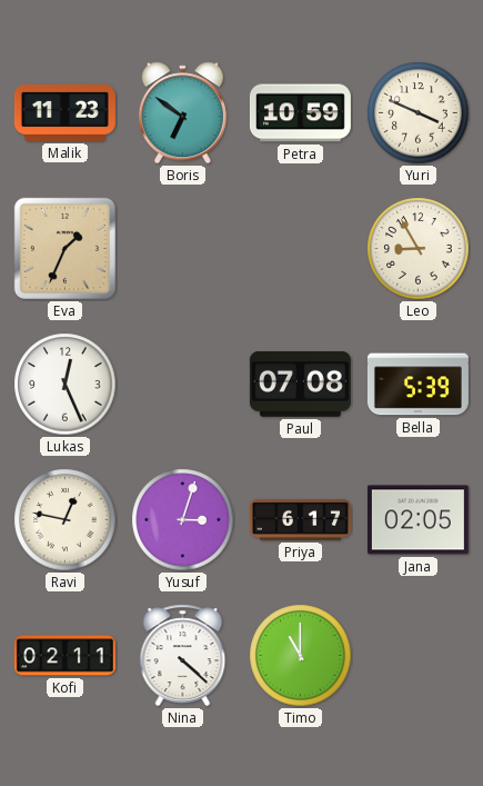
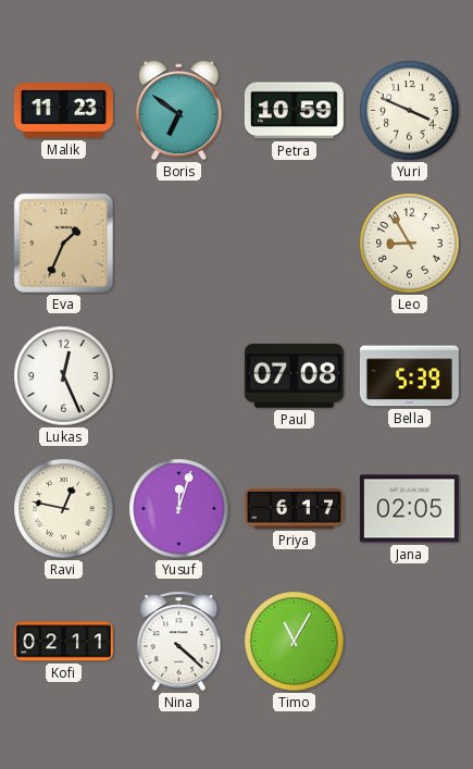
Yusuf: 3:03 -> 12:03 (179, 509)
Timo: 11:00 -> 11:05 (295, 642)
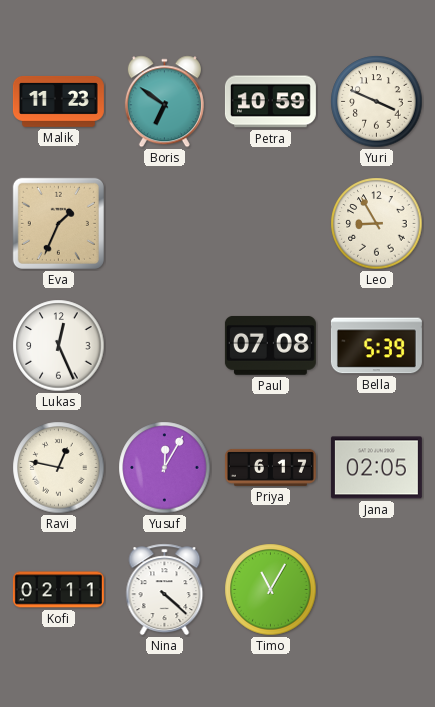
Yusuf: 12:03 -> 12:05 (165, 468)
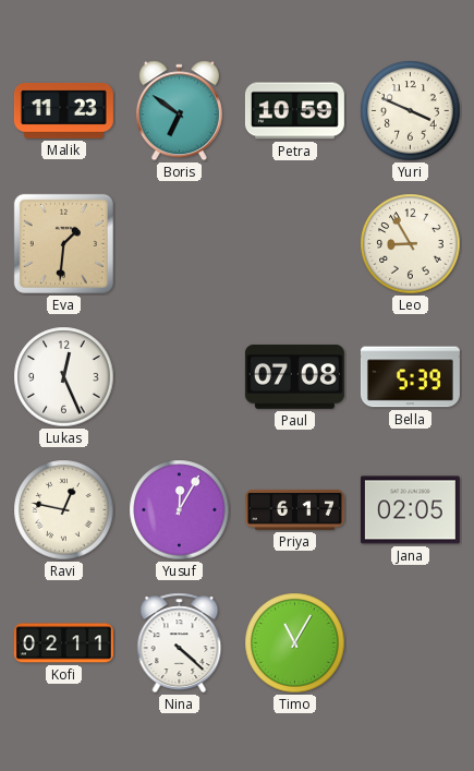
Eva: 1:34 -> 1:31 (63, 243)
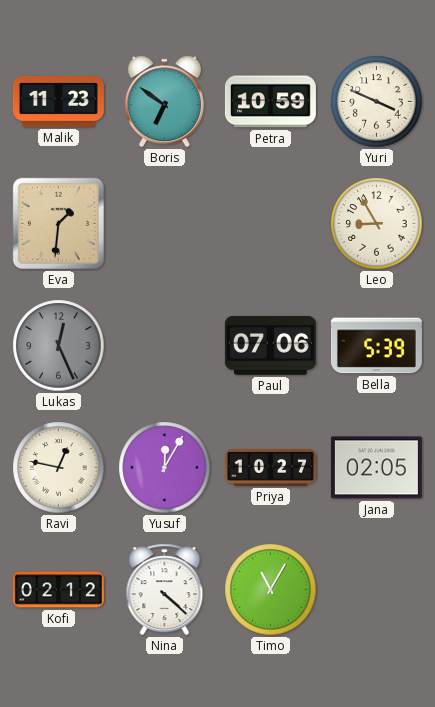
Lukas dial: white -> grey (59, 346)
Paul: 07:08 -> 07:06 (270, 346)
Priya: 6:17 -> 10:27 (270, 467)
Kofi: 02:11 -> 02:12 (58, 590)
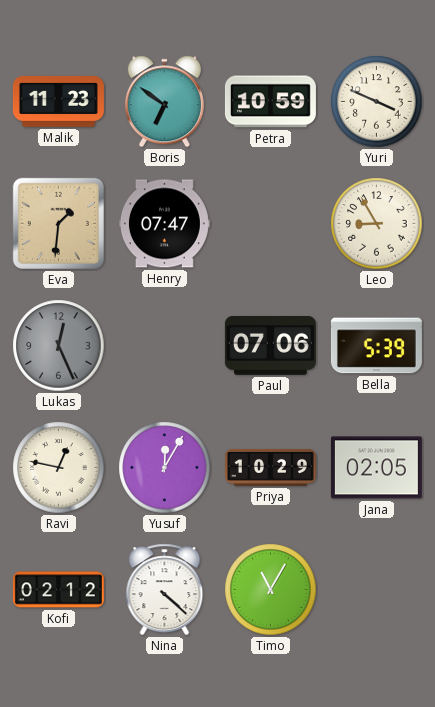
Henry: none -> 07:47 (164, 224)
Priya: 10:27 -> 10:29 (270, 467)
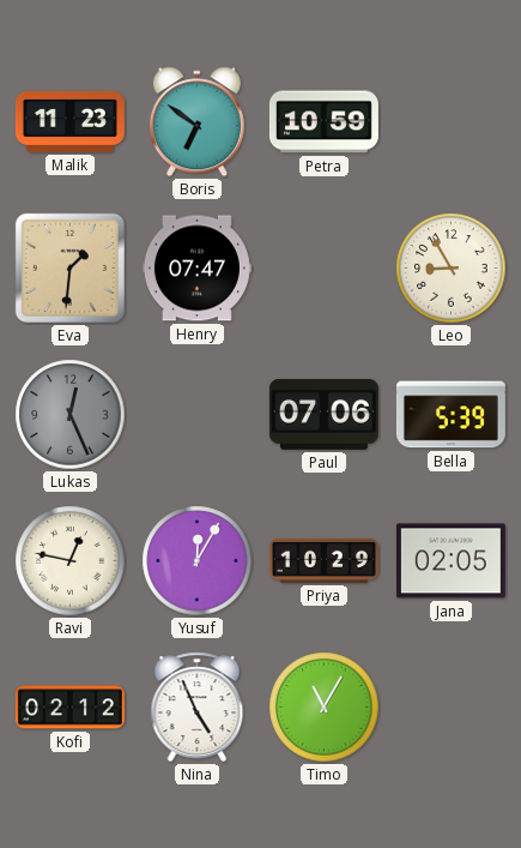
Yuri: 3:49 -> none (377, 102)
Nina: 4:22 -> 4:56 (198, 708)
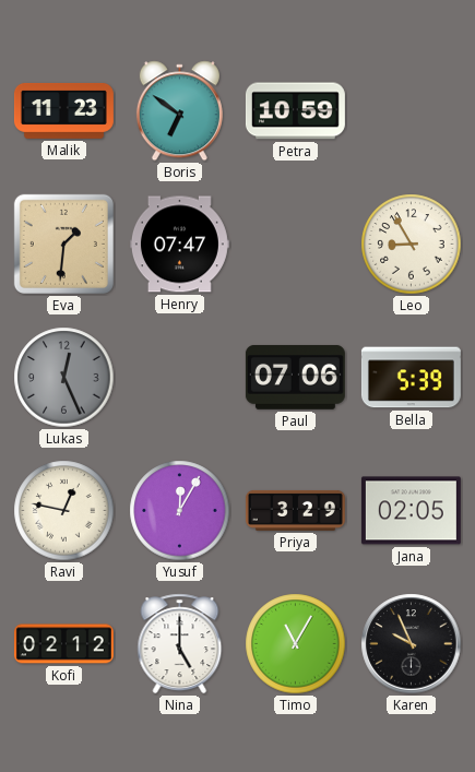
Priya: 10:29 -> 3:29 (295, 510)
Nina: 4:56 -> 5:00 (180, 644)
Karen: none -> 9:56 (412, 644)
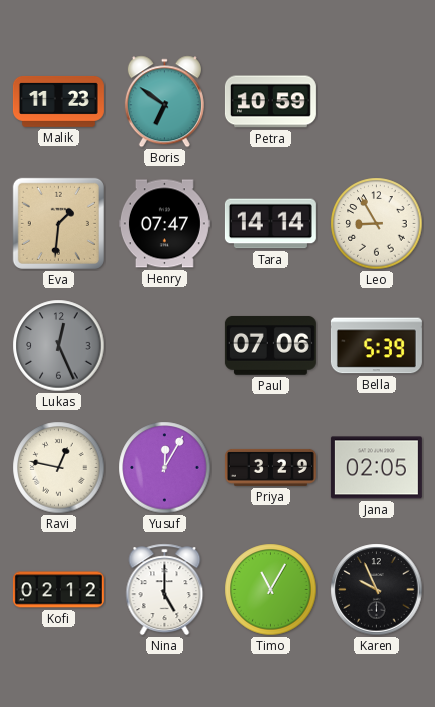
Tara: none -> 14:14 (270, 224)
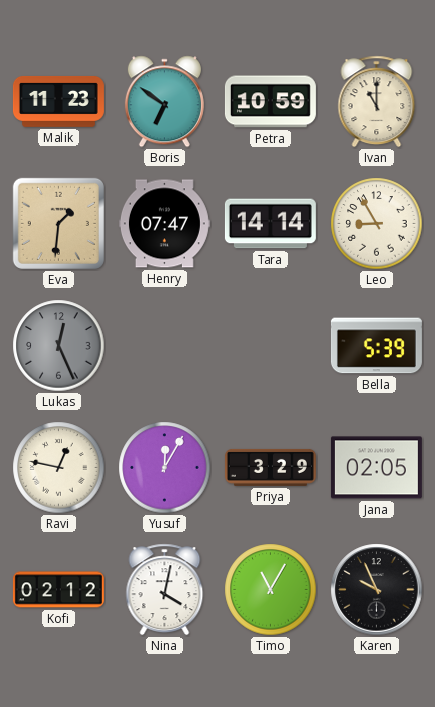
Ivan: none -> 11:00 (377, 102)
Paul: 07:06 -> none (270, 346)
Nina: 5:00 -> 4:02 (165, 590)
